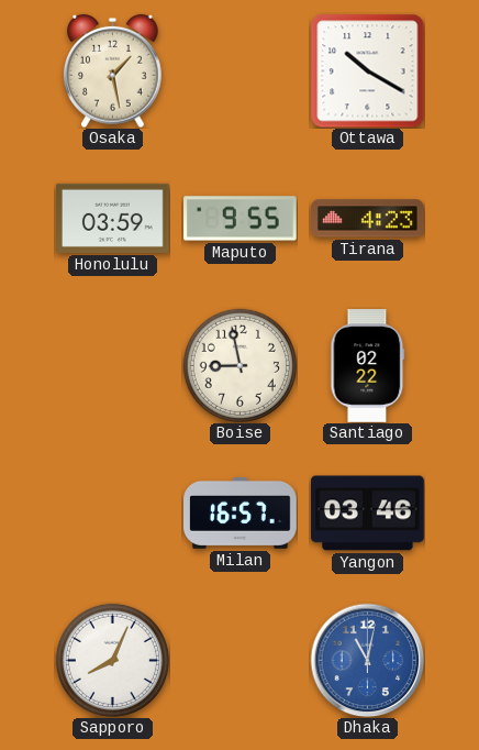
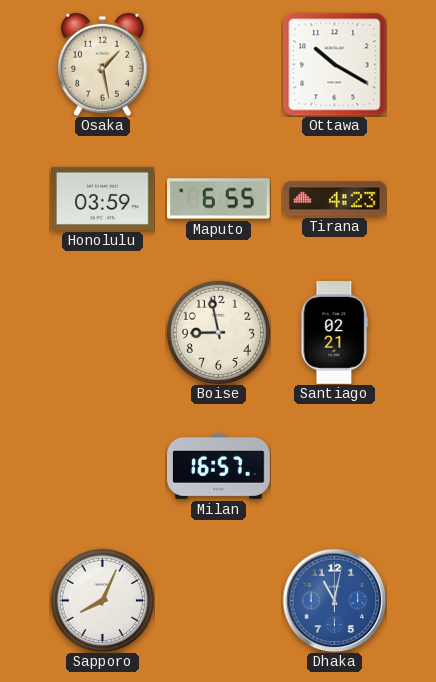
Maputo: 9:55 -> 6:55 (219, 199)
Santiago: 02:22 -> 02:21 (335, 333)
Yangon: 03:46 -> none (368, 514)
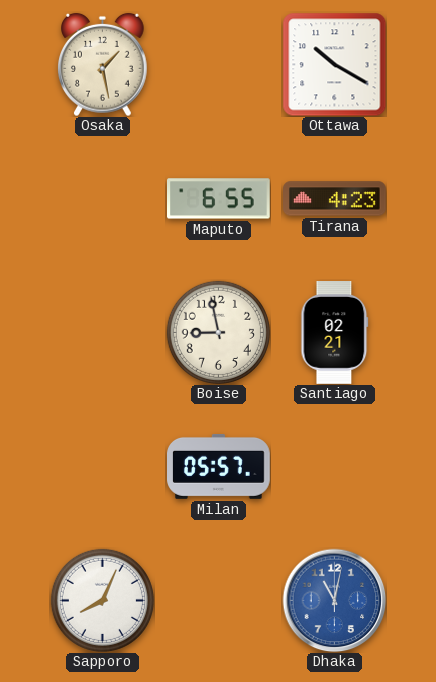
Honolulu: 03:59 -> none (103, 198)
Milan: 16:57 -> 05:57 (219, 466)
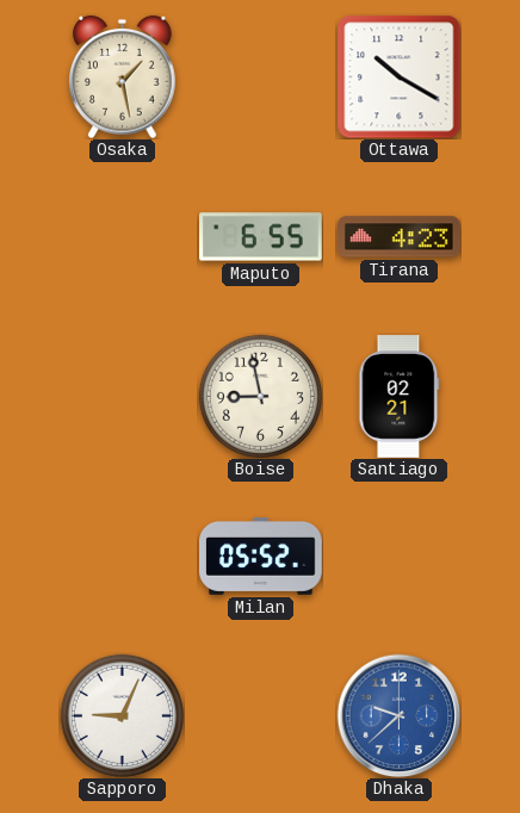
Milan: 05:57 -> 05:52 (261, 556)
Sapporo: 8:04 -> 9:04 (122, 715)
Dhaka: 11:02 -> 9:38 (398, 715)
